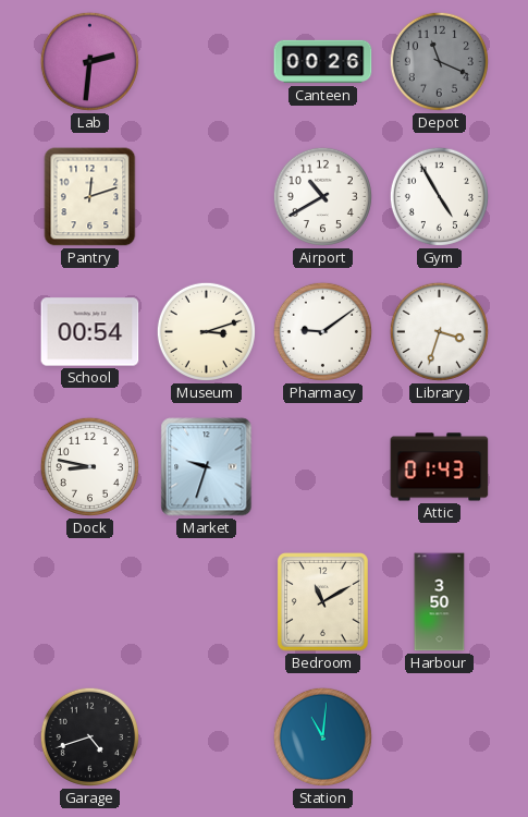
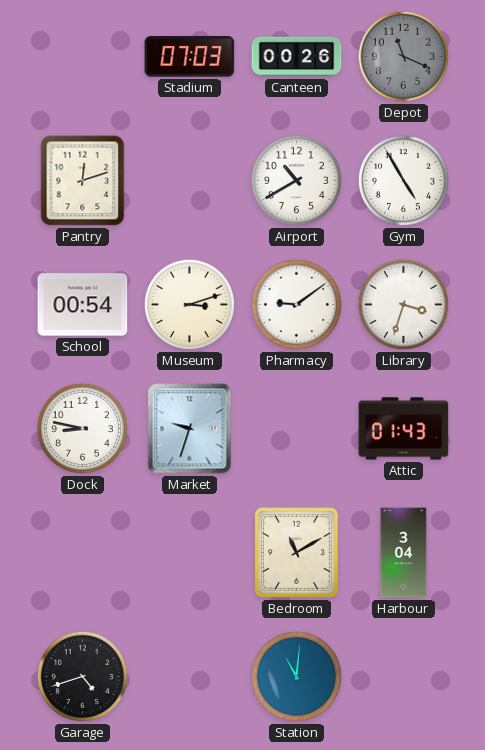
Lab: 2:31 -> none (89, 61)
Stadium: none -> 07:03 (190, 57)
Harbour: 3:50 -> 3:04 (404, 553)
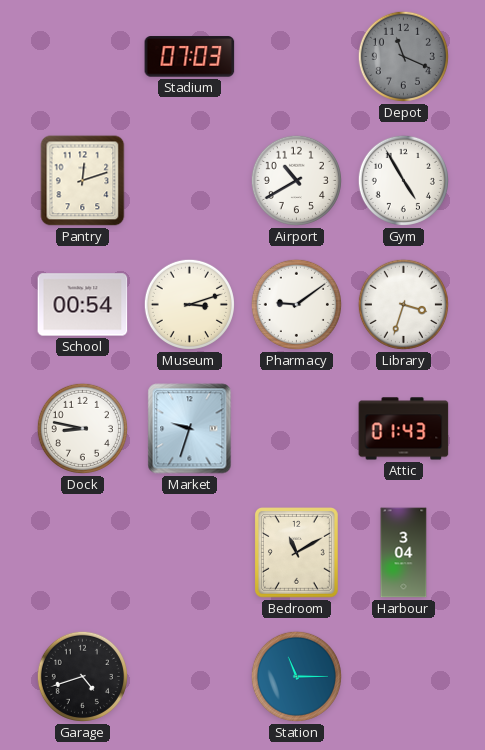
Canteen: 00:26 -> none (297, 57)
Station: 11:01 -> 11:15 (296, 676)
